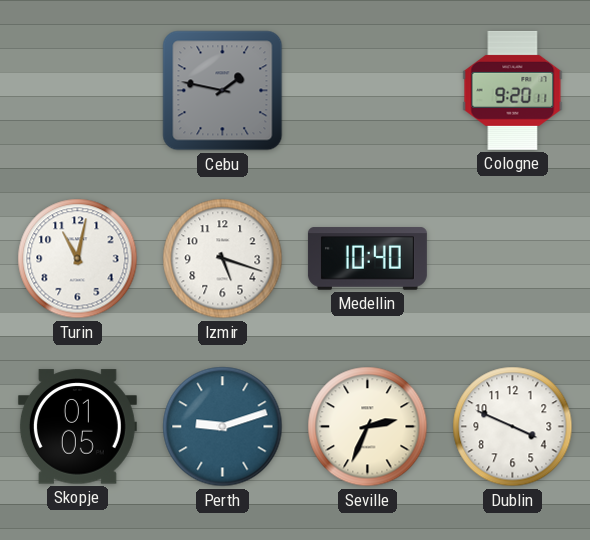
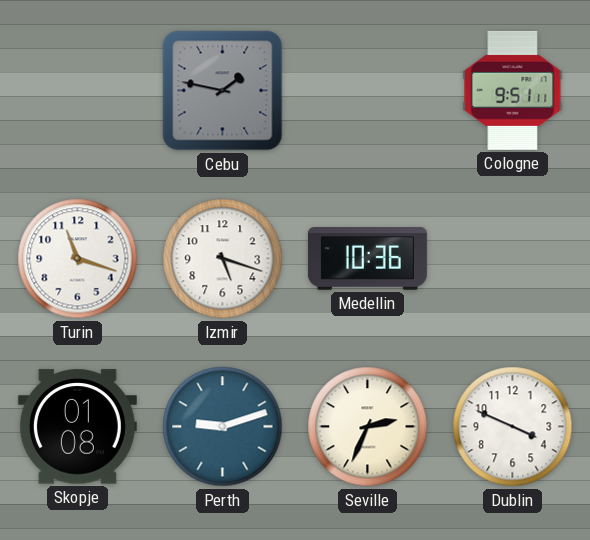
Cologne: 9:20 -> 9:51 (513, 90)
Turin: 11:02 -> 11:18 (78, 259)
Medellin: 10:40 -> 10:36 (367, 259)
Skopje: 01:05 -> 01:08 (77, 427)
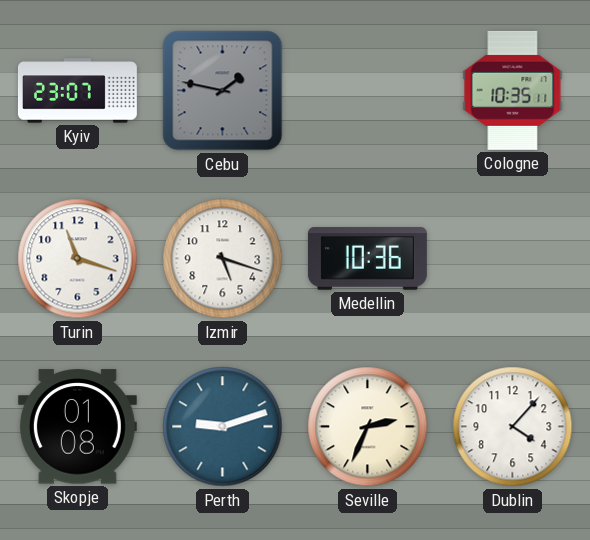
Kyiv: none -> 23:07 (77, 91)
Cologne: 9:51 -> 10:35 (513, 90)
Dublin: 3:49 -> 4:07 (513, 427)
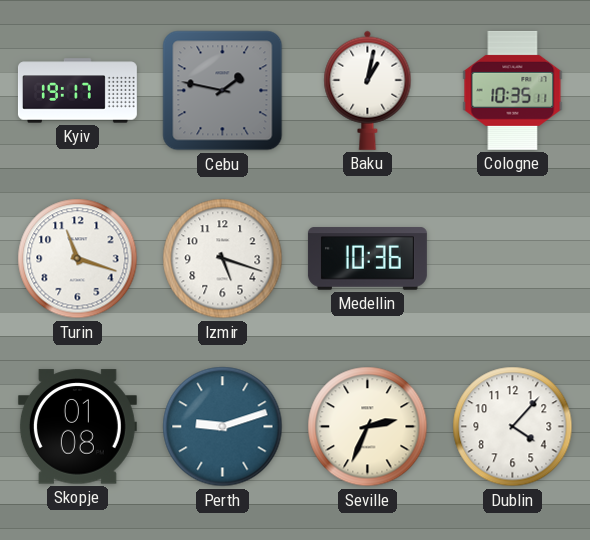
Kyiv: 23:07 -> 19:17 (77, 91)
Baku: none -> 1:02 (368, 90)
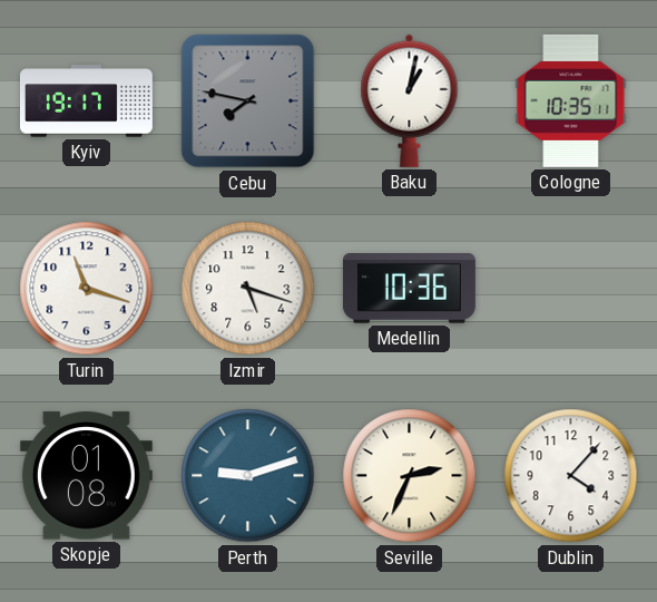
Cebu: 1:47 -> 7:47 (248, 101)
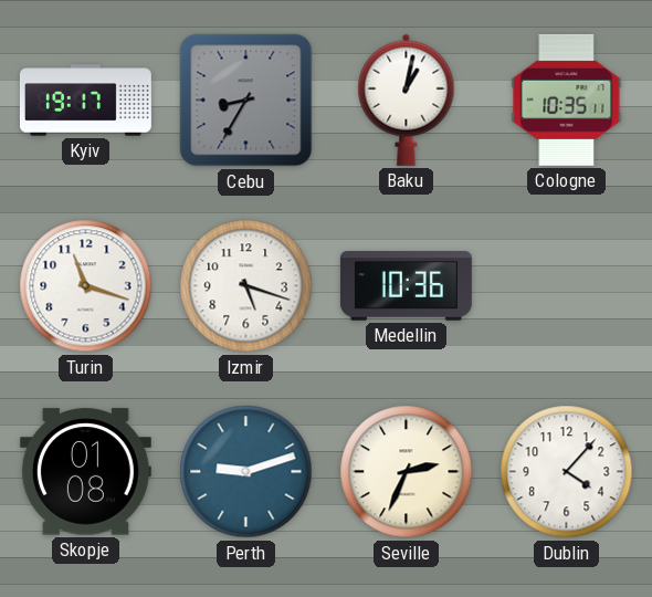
Cebu: 7:47 -> 8:35 (246, 101)
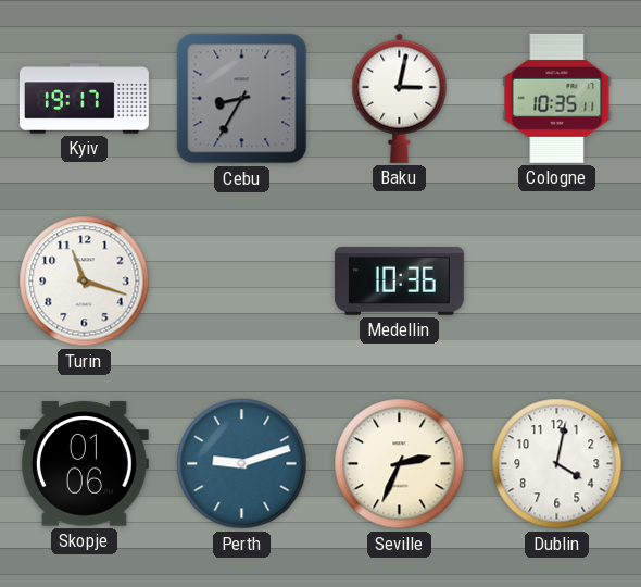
Baku: 1:02 -> 3:02 (400, 98)
Izmir: 5:18 -> none (246, 286)
Skopje: 01:08 -> 01:06 (84, 464)
Dublin: 4:07 -> 4:02 (557, 464)
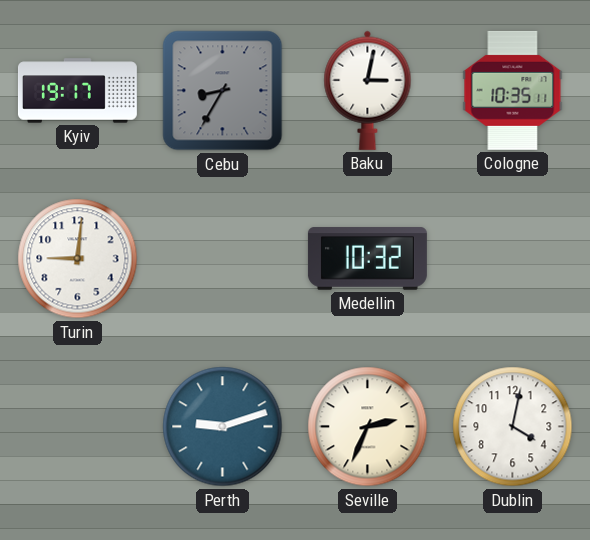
Turin: 11:18 -> 9:01 (78, 259)
Medellin: 10:36 -> 10:32 (367, 259)
Skopje: 01:06 -> none (84, 464)
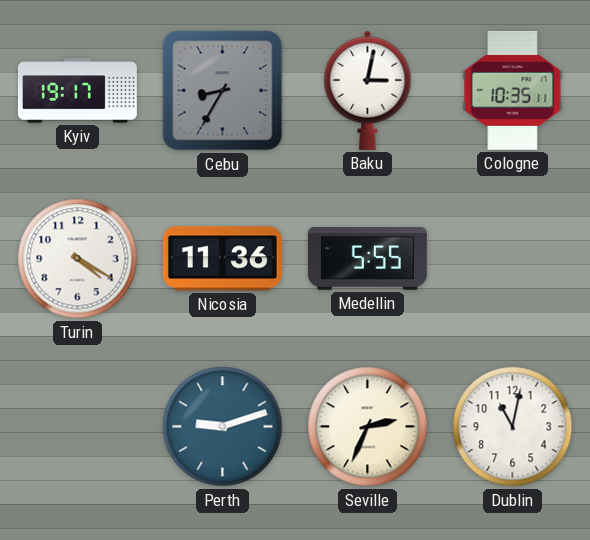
Turin: 9:01 -> 4:20 (78, 259)
Nicosia: none -> 11:36 (222, 259)
Medellin: 10:32 -> 5:55 (367, 259)
Dublin: 4:02 -> 11:02 (513, 427)
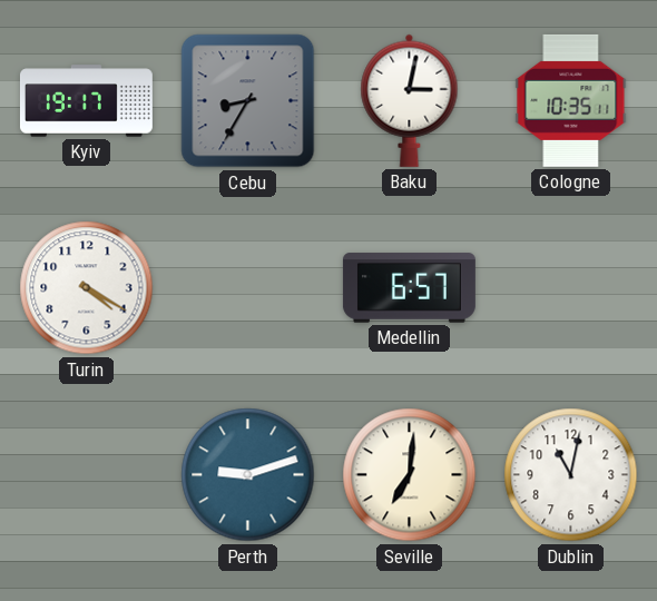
Nicosia: 11:36 -> none (222, 259)
Medellin: 5:55 -> 6:57 (409, 288)
Seville: 2:34 -> 7:01 (410, 475)
